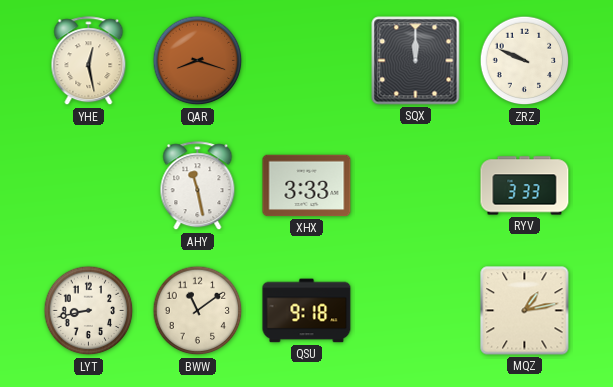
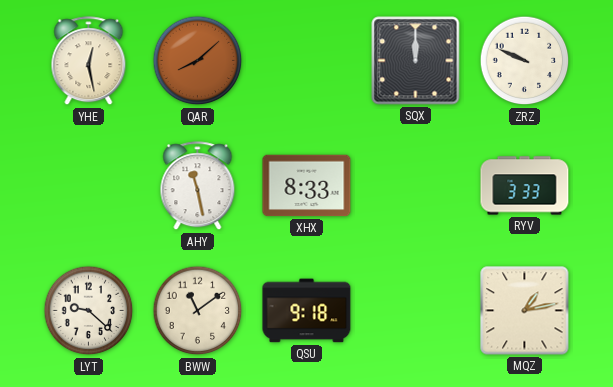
QAR: 8:18 -> 8:08 (198, 61)
XHX: 3:33 -> 8:33 (307, 186)
LYT: 8:43 -> 9:22 (89, 311)
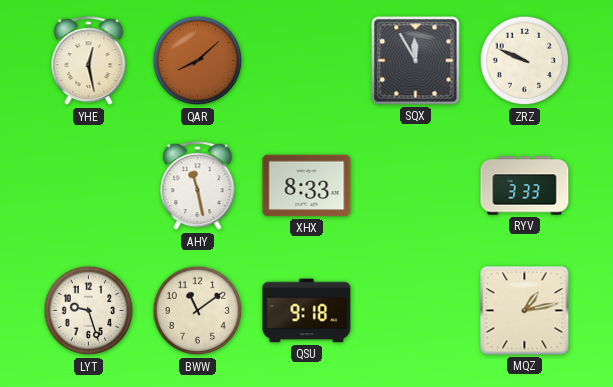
SQX: 12:00 -> 11:55 (416, 61)
LYT: 9:22 -> 9:27 (89, 311)
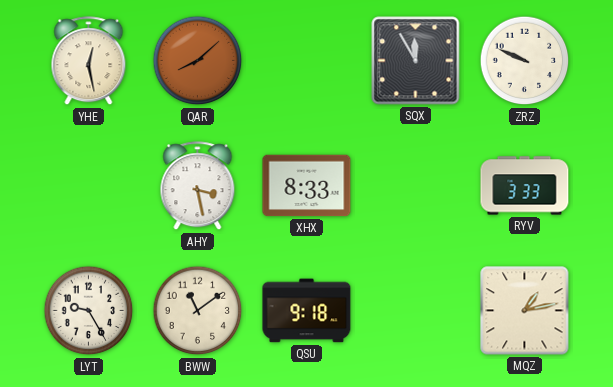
AHY: 11:28 -> 3:28 (198, 186)
LYT: 9:27 -> 9:25 (89, 311)
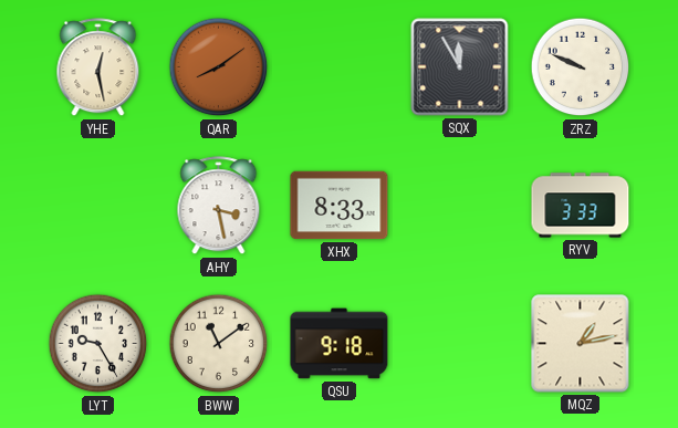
QAR: 8:08 -> 8:09 (219, 67)
